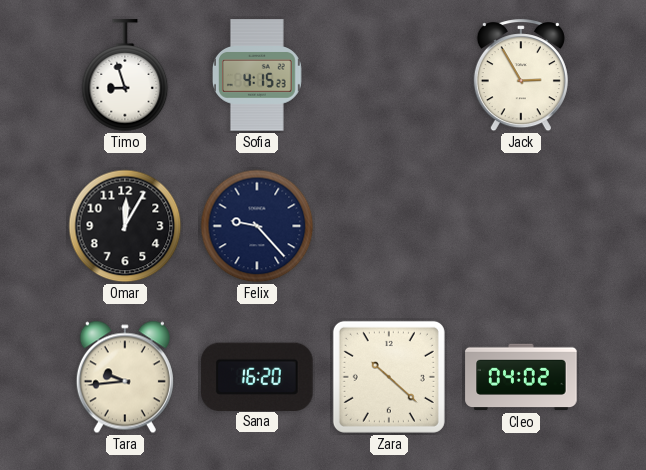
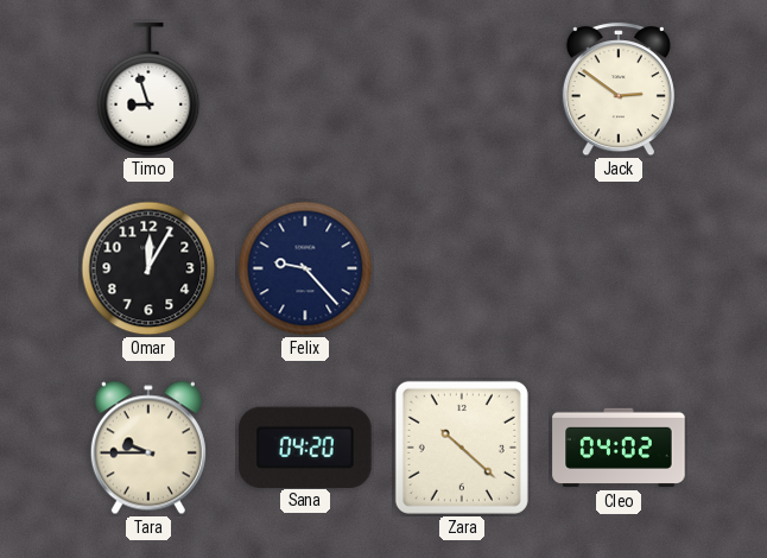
Sofia: 4:15 -> none (257, 75)
Jack: 2:55 -> 2:51 (619, 90)
Tara: 9:44 -> 9:45 (148, 448)
Sana: 16:20 -> 04:20 (305, 446)
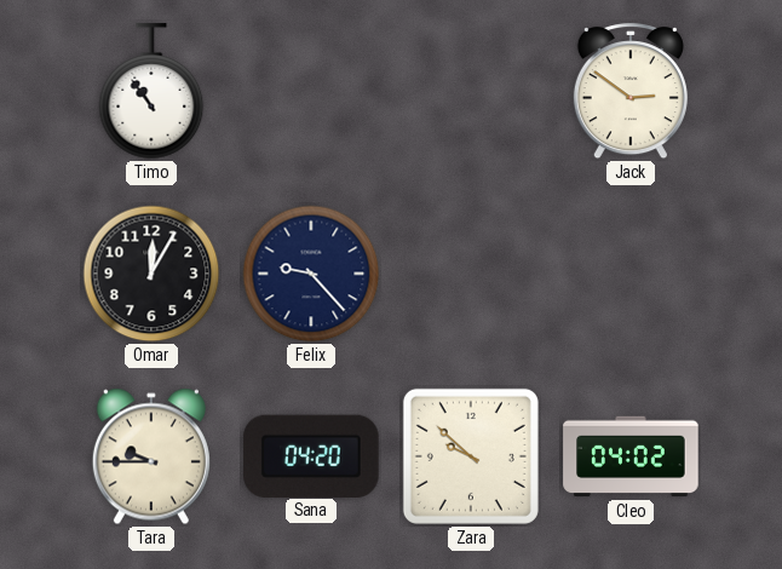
Timo: 8:57 -> 10:54 (151, 92)
Zara: 10:22 -> 9:52 (471, 456)
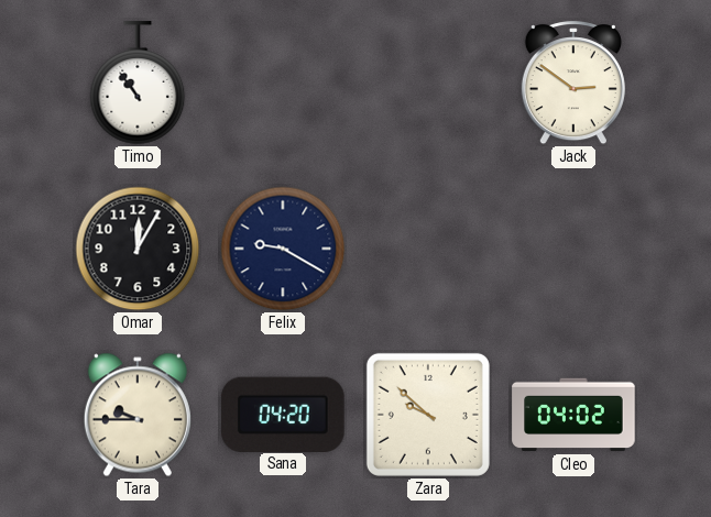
Felix: 9:23 -> 9:20 (283, 249)
